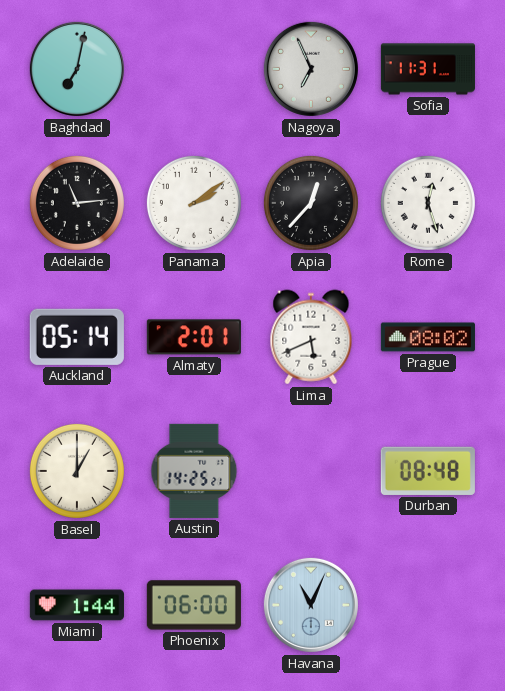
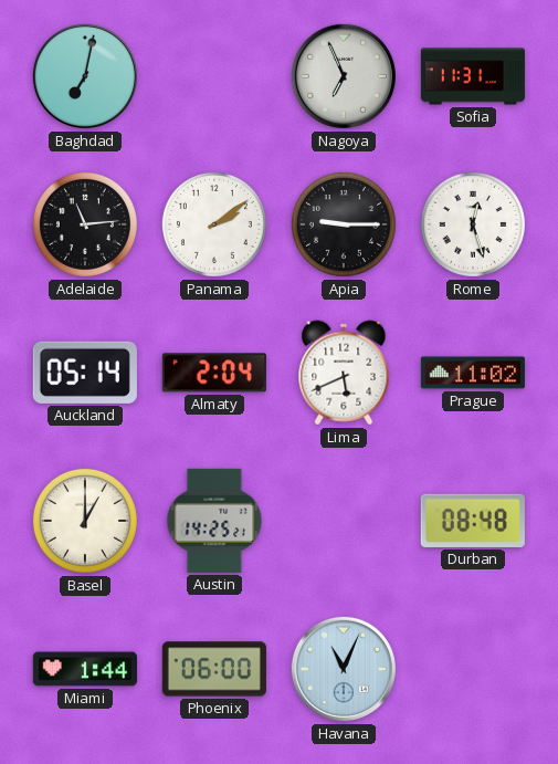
Apia: 12:37 -> 9:15 (344, 224)
Almaty: 2:01 -> 2:04 (214, 373)
Prague: 08:02 -> 11:02 (473, 373)
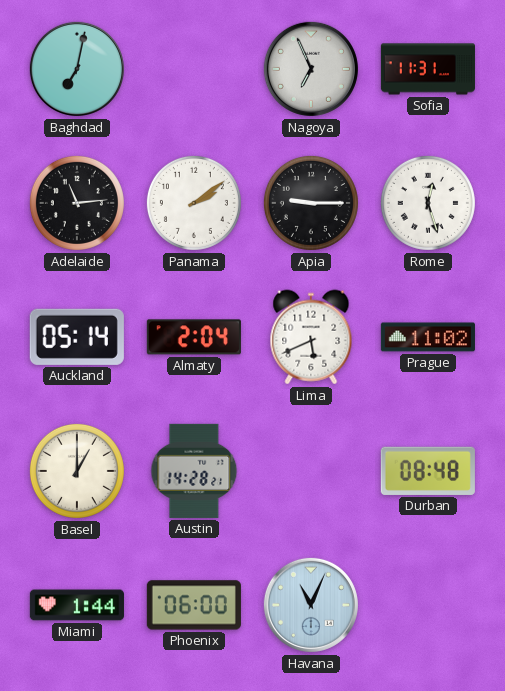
Austin: 14:25 -> 14:28 (194, 471)
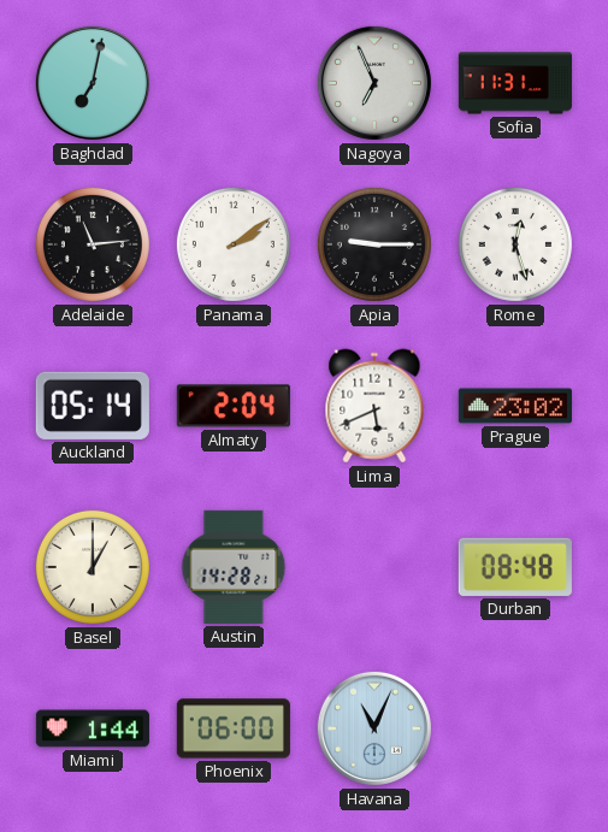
Prague: 11:02 -> 23:02 (515, 406)
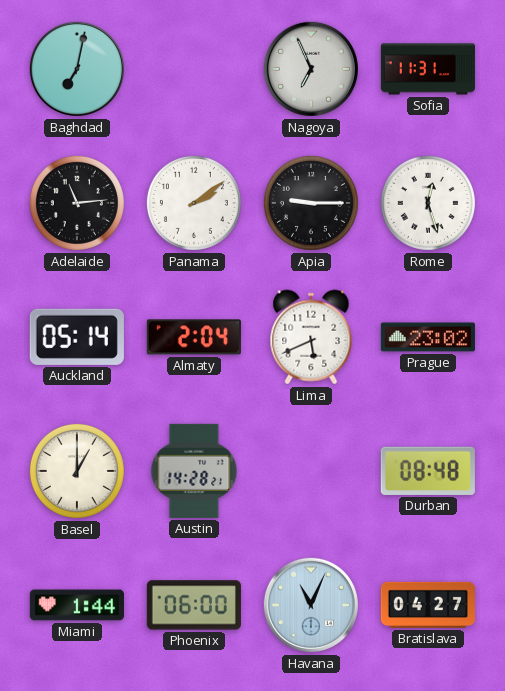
Bratislava: none -> 04:27 (428, 605)
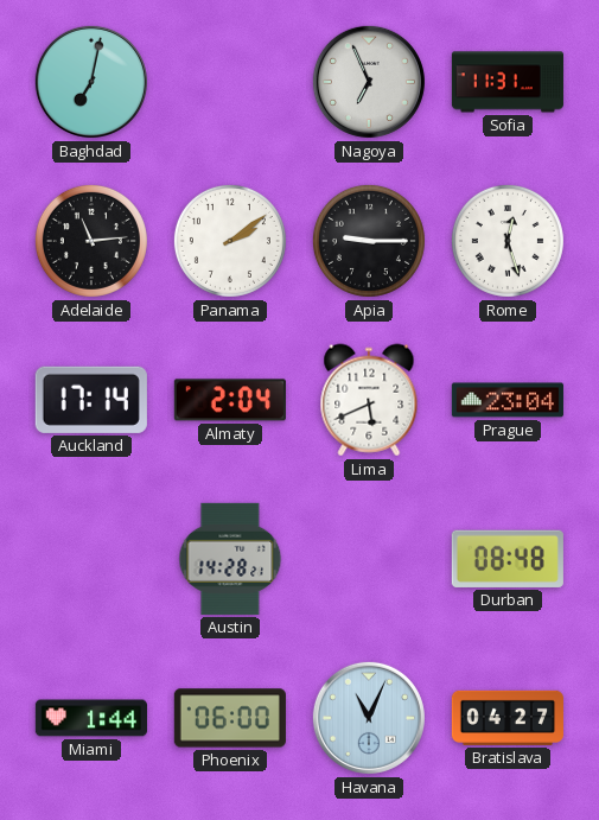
Auckland: 05:14 -> 17:14 (91, 400)
Prague: 23:02 -> 23:04 (508, 400)
Basel: 1:00 -> none (77, 471)
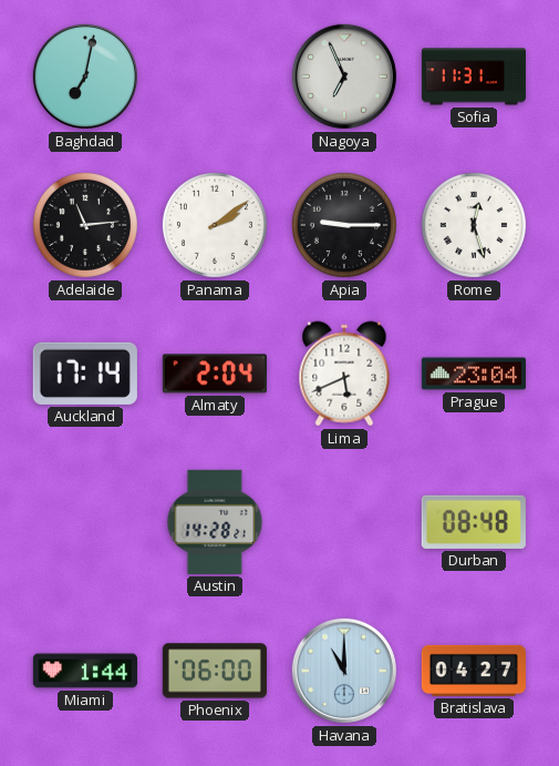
Havana: 11:04 -> 11:00 (344, 671)
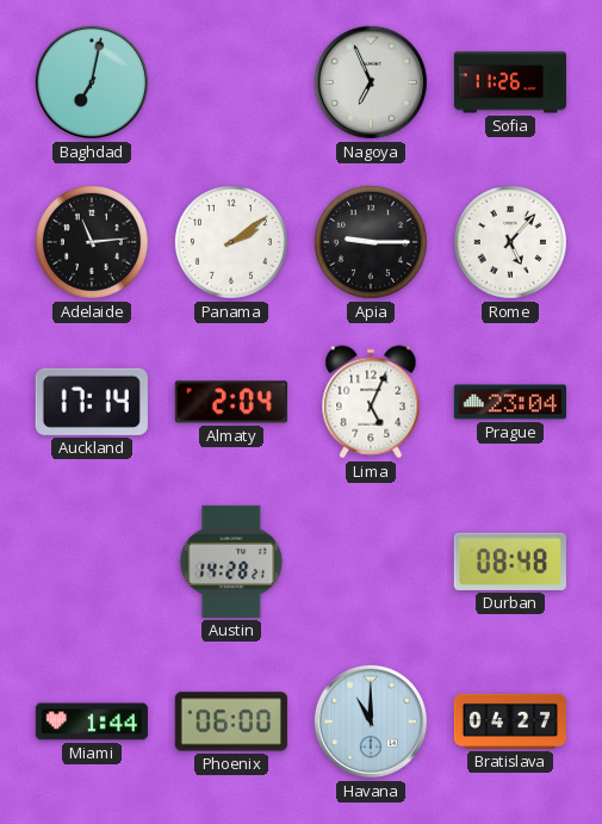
Sofia: 11:31 -> 11:26 (509, 82)
Rome: 12:27 -> 5:07 (510, 242)
Lima: 5:41 -> 5:04 (371, 402)
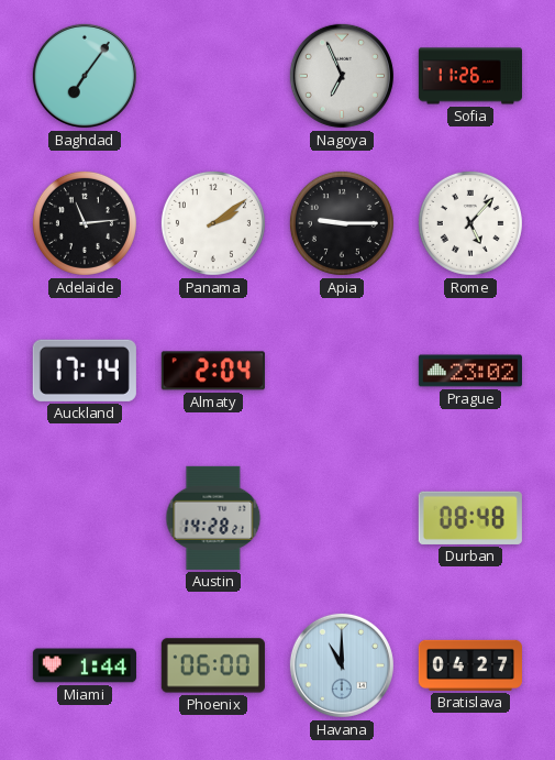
Baghdad: 7:02 -> 7:06 (85, 76)
Lima: 5:04 -> none (371, 402)
Prague: 23:04 -> 23:02 (470, 371)
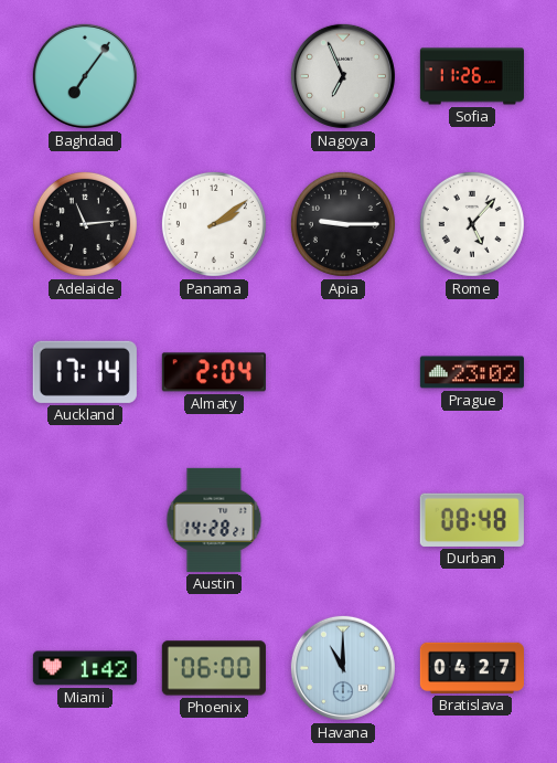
Miami: 1:44 -> 1:42 (85, 668)
